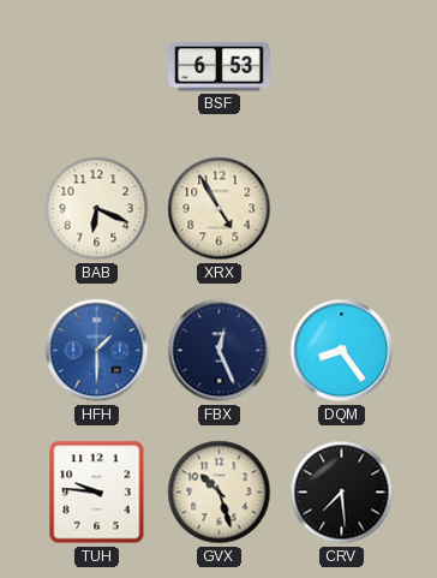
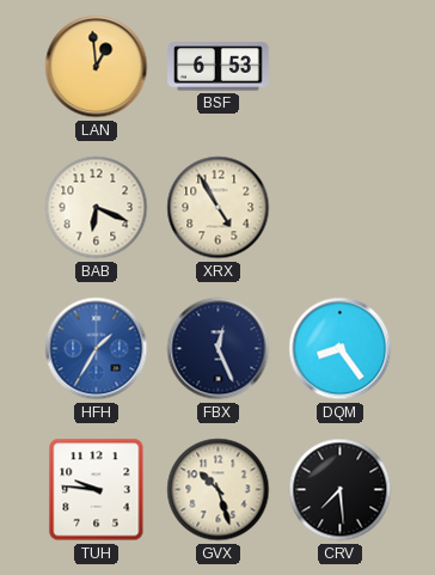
LAN: none -> 12:59 (97, 67)
HFH: 1:30 -> 1:35 (97, 349)
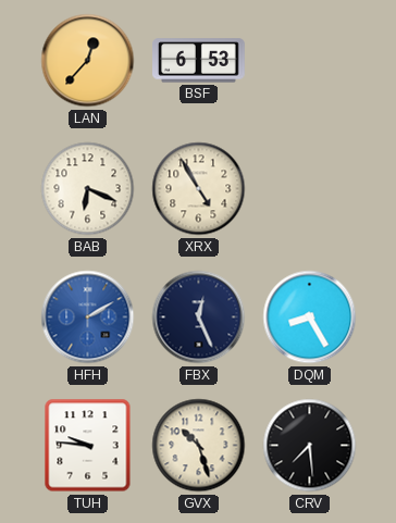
LAN: 12:59 -> 12:37 (88, 61)
HFH: 1:35 -> 2:10 (88, 317)
DQM: 8:24 -> 8:25 (310, 317)
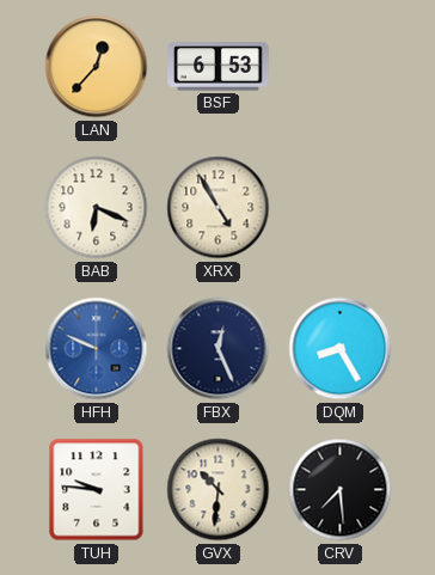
HFH: 2:10 -> 9:49 (97, 349)
GVX: 10:27 -> 10:31 (219, 490)
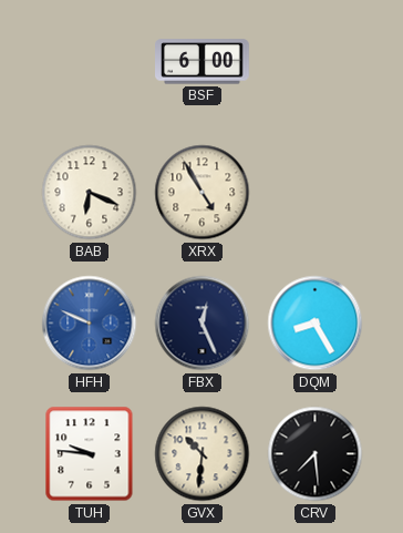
LAN: 12:37 -> none (97, 67)
BSF: 6:53 -> 6:00 (203, 62)
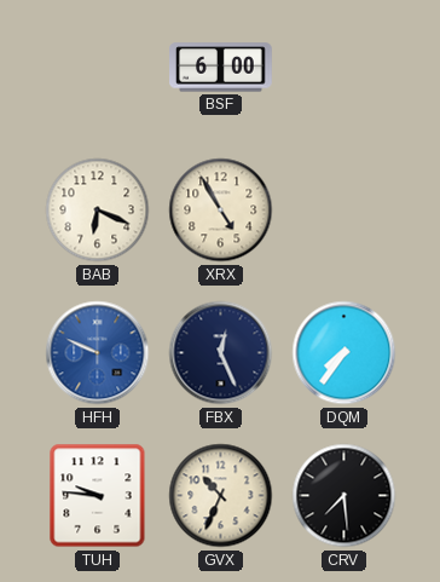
DQM: 8:25 -> 7:36 (345, 353)
GVX: 10:31 -> 10:34 (221, 496)
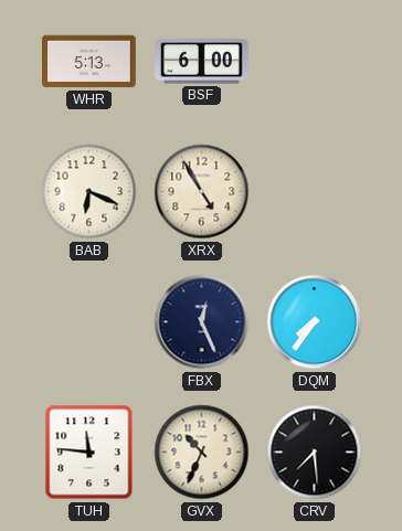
WHR: none -> 5:13 (89, 62)
HFH: 9:49 -> none (98, 353)
TUH: 9:46 -> 11:46 (89, 453)
